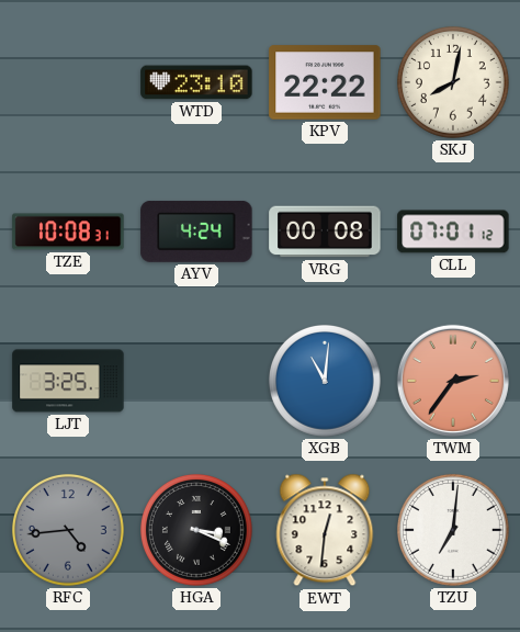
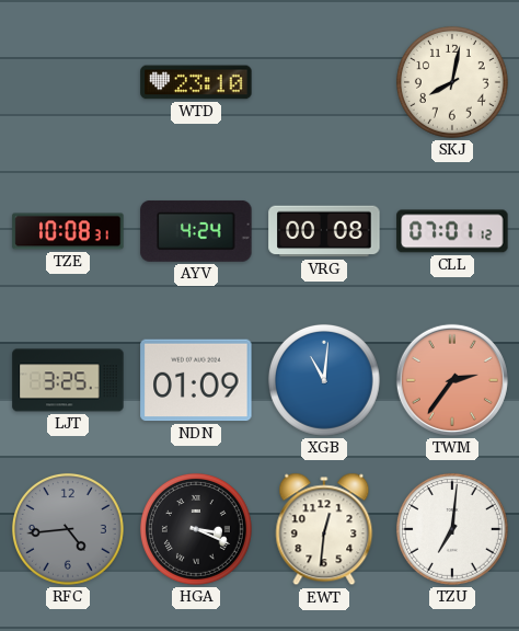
KPV: 22:22 -> none (325, 82)
NDN: none -> 01:09 (196, 380)
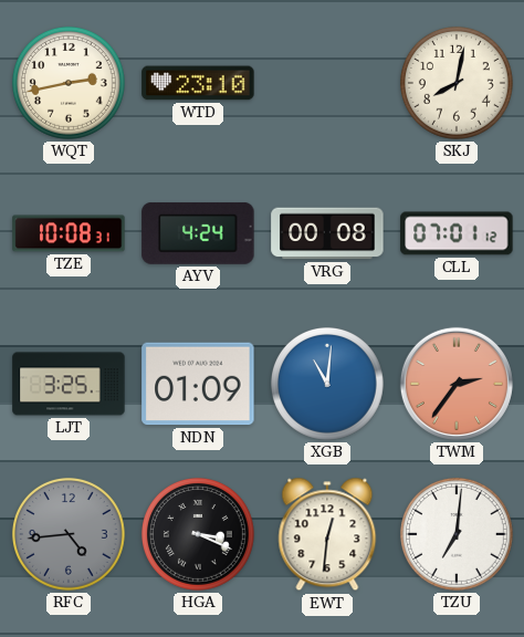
WQT: none -> 2:43 (69, 83)
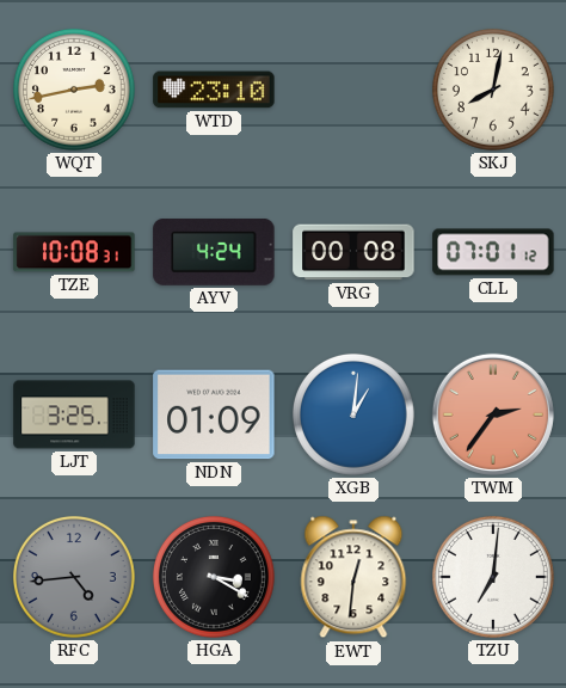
XGB: 11:01 -> 1:01 (353, 414)
HGA: 3:19 -> 3:20 (214, 577)
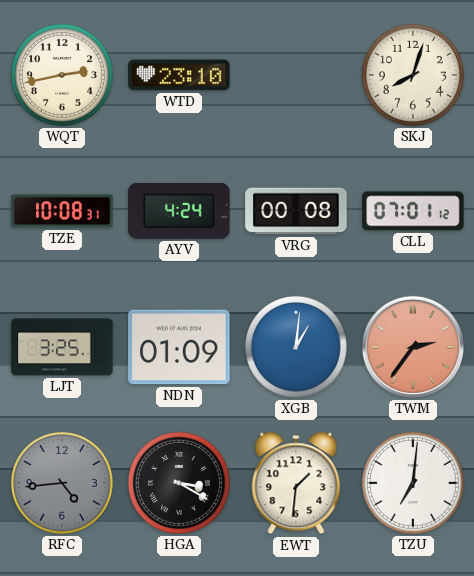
SKJ: 8:02 -> 8:03 (413, 75)
EWT: 12:31 -> 1:31 (296, 483)
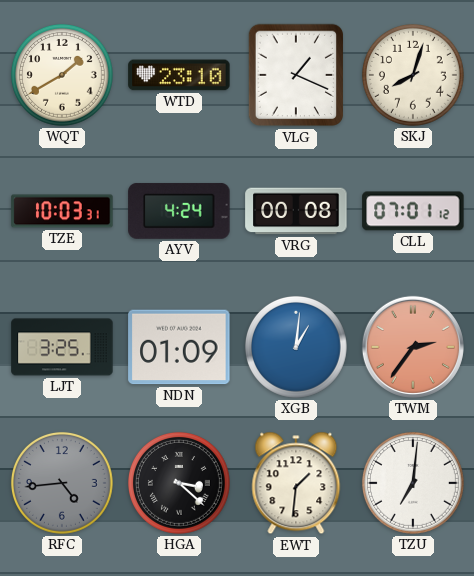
WQT: 2:43 -> 1:40 (62, 75)
VLG: none -> 1:19 (295, 75)
TZE: 10:08 -> 10:03 (62, 211)
HGA: 3:20 -> 3:22 (179, 483)
